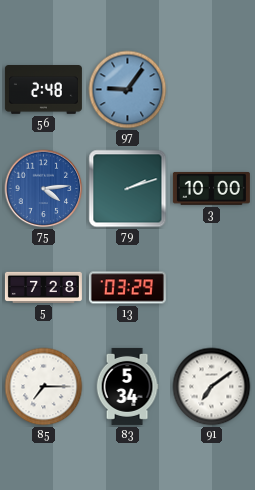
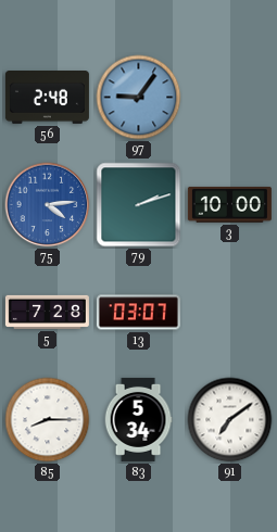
13: 03:29 -> 03:07 (138, 313)
85: 7:15 -> 8:15 (48, 420)
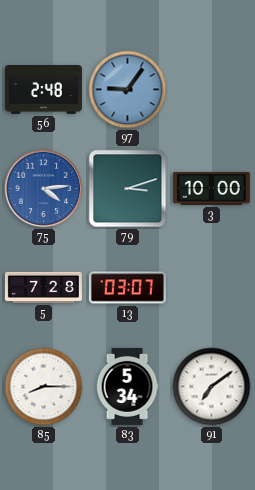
79: 2:12 -> 3:12 (128, 189)
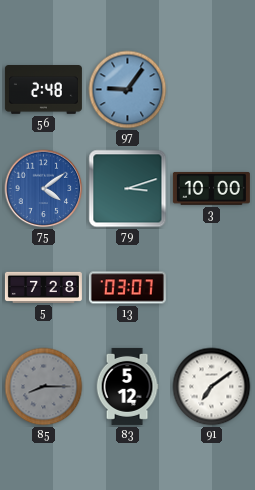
75: 4:14 -> 4:09 (44, 189)
85 dial: white -> grey (44, 387)
83: 5:34 -> 5:12 (127, 386)
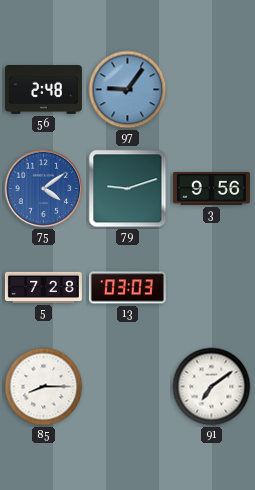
79: 3:12 -> 9:12 (128, 189)
3: 10:00 -> 9:56 (211, 189)
13: 03:07 -> 03:03 (127, 288)
85 dial: grey -> white (44, 387)
83: 5:12 -> none (127, 386)
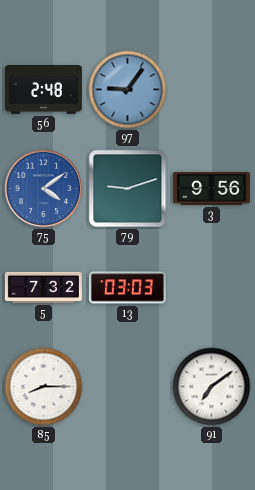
5: 7:28 -> 7:32 (43, 287)
